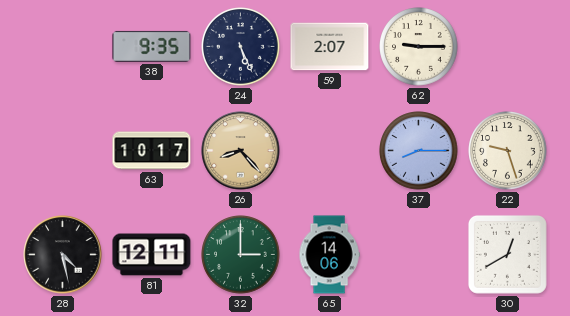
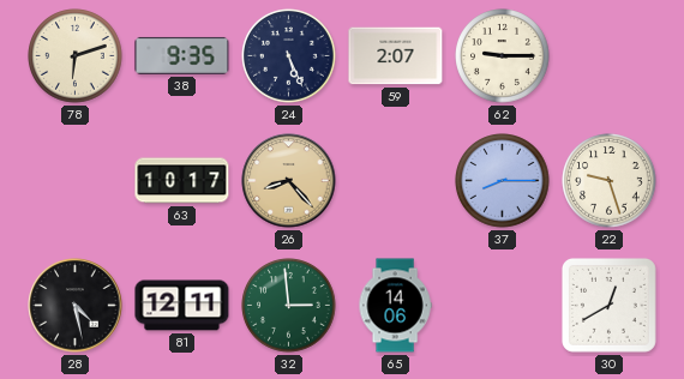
78: none -> 6:12 (76, 56)
32: 3:00 -> 2:59 (289, 306)
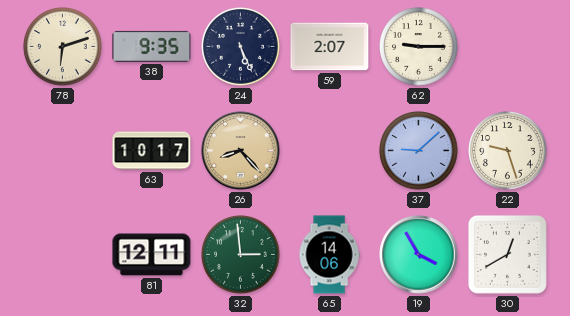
37: 8:15 -> 9:08 (419, 151)
28: 4:28 -> none (76, 306)
19: none -> 3:55 (419, 255)
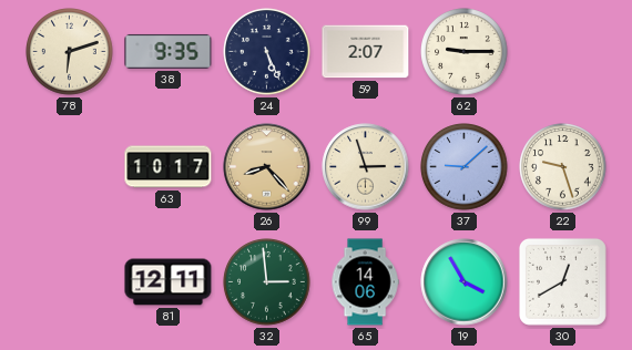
99: none -> 2:57 (366, 167)
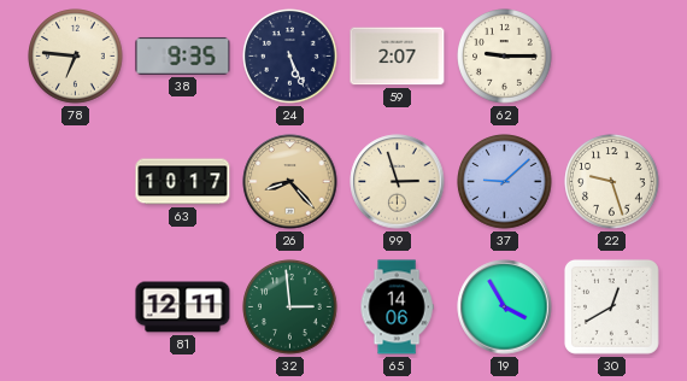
78: 6:12 -> 6:46 (76, 57)
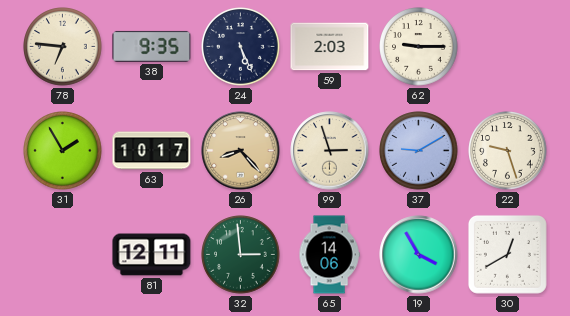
59: 2:07 -> 2:03 (330, 47)
31: none -> 1:55 (63, 151)
37: 9:08 -> 9:10 (419, 151)
